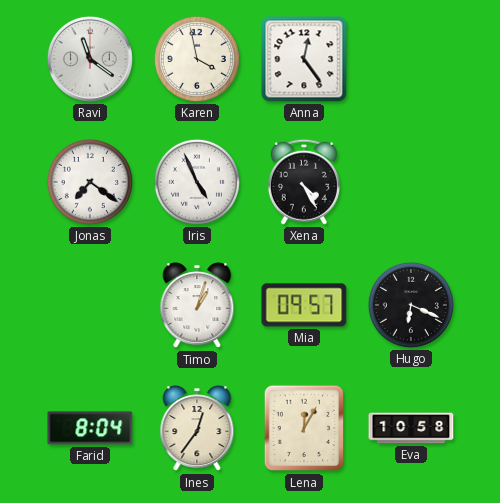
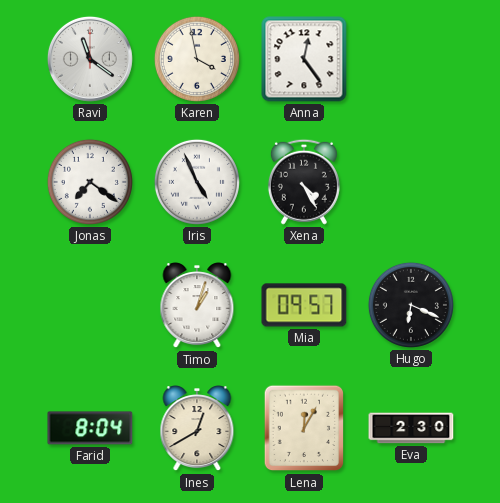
Ines: 12:36 -> 12:40 (197, 429)
Eva: 10:58 -> 2:30 (411, 428)
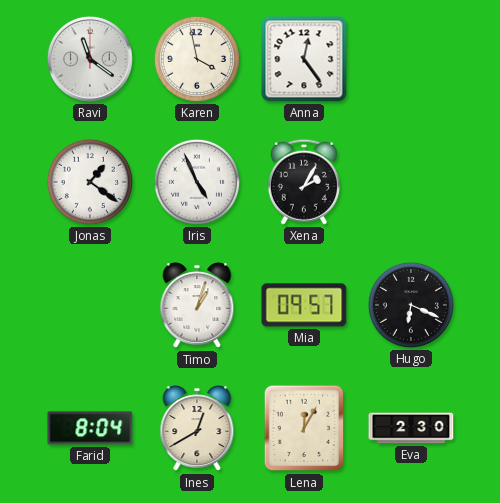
Jonas: 7:21 -> 1:21 (90, 182)
Xena: 4:25 -> 2:05 (304, 182)
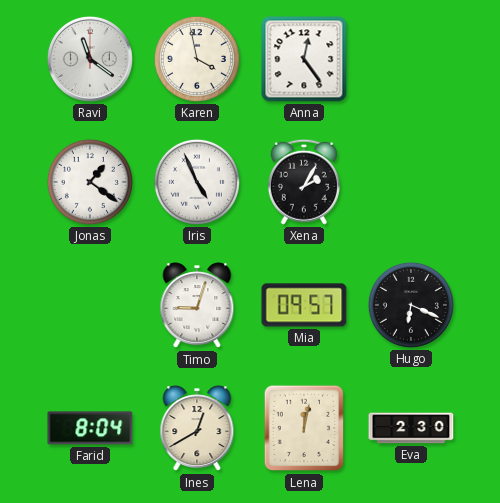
Timo: 1:03 -> 9:03 (197, 306)
Lena: 12:05 -> 12:02 (304, 428)
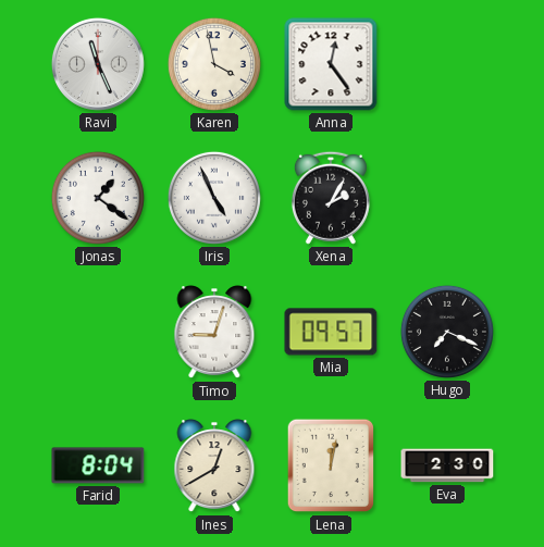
Ravi: 11:21 -> 11:26 (98, 64)
Hugo: 6:19 -> 7:19 (447, 332)
